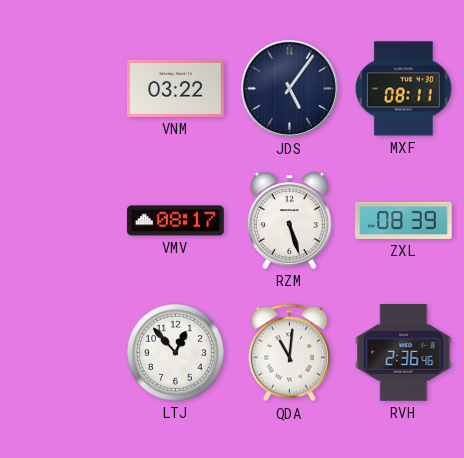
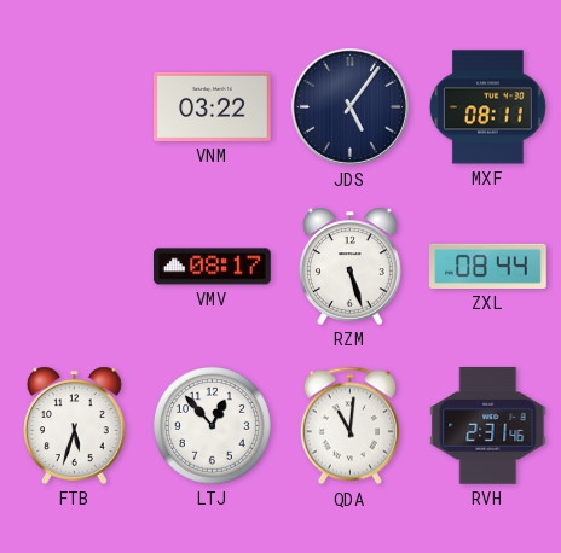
ZXL: 08:39 -> 08:44 (488, 266)
FTB: none -> 5:33 (75, 425)
RVH: 2:36 -> 2:31 (488, 426)
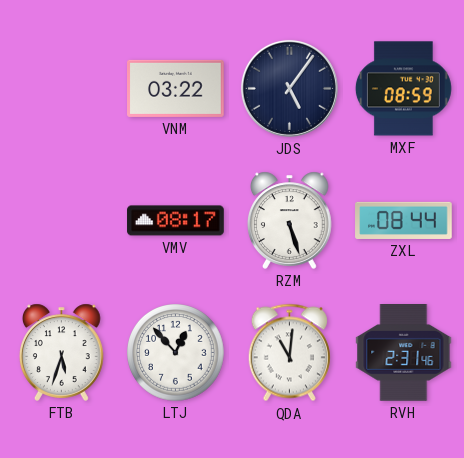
MXF: 08:11 -> 08:59 (403, 89)
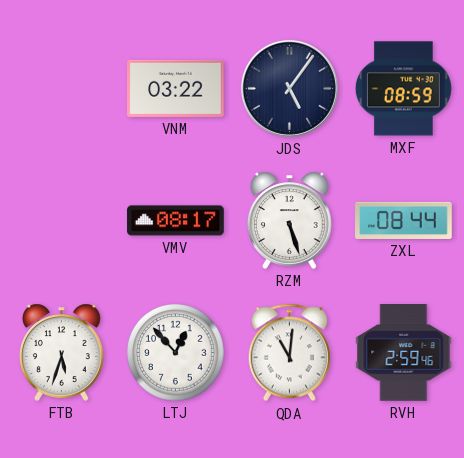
RVH: 2:31 -> 2:59 (404, 353)
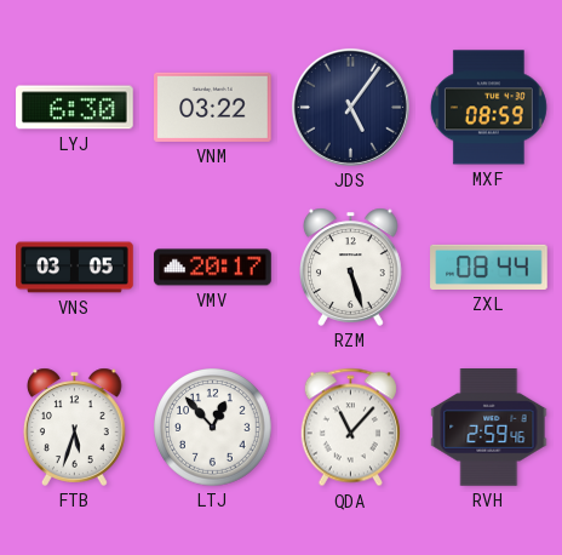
LYJ: none -> 6:30 (75, 108)
VNS: none -> 03:05 (75, 268)
VMV: 08:17 -> 20:17 (213, 268)
QDA: 11:01 -> 11:07 (350, 428)
